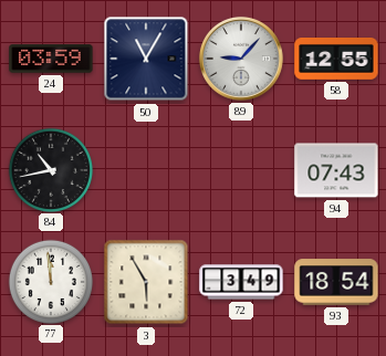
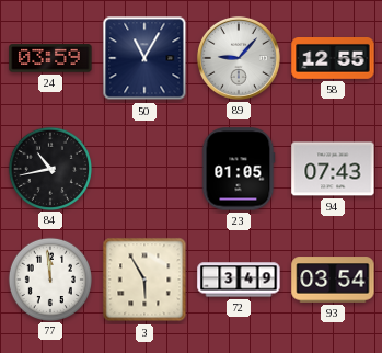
23: none -> 01:05 (239, 169)
93: 18:54 -> 03:54 (333, 280)
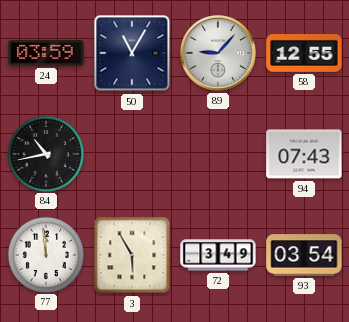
23: 01:05 -> none (239, 169)
